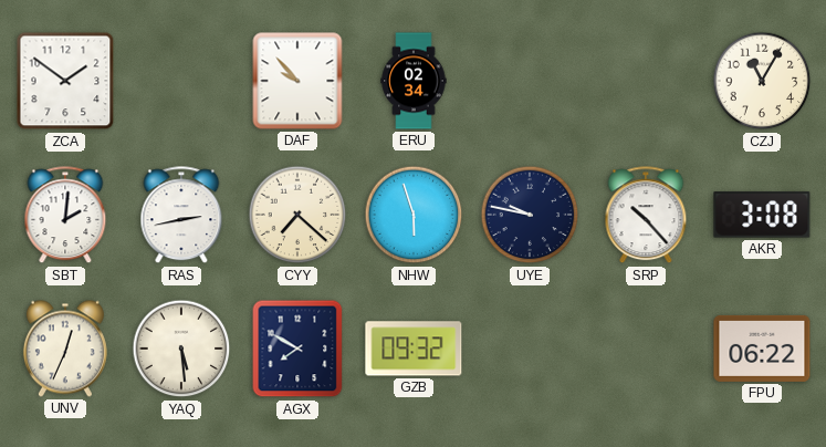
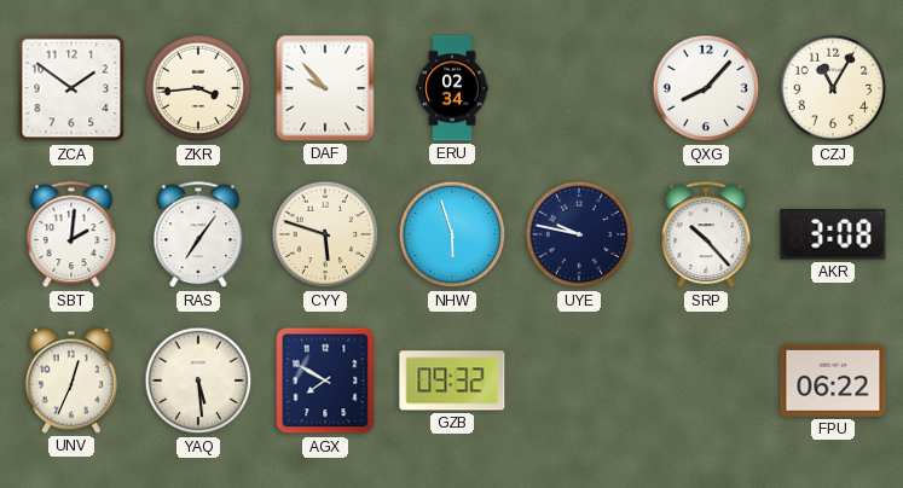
ZKR: none -> 3:44 (198, 88)
QXG: none -> 8:07 (706, 88)
RAS: 2:43 -> 7:06 (198, 236)
CYY: 7:22 -> 5:48 (325, 234)
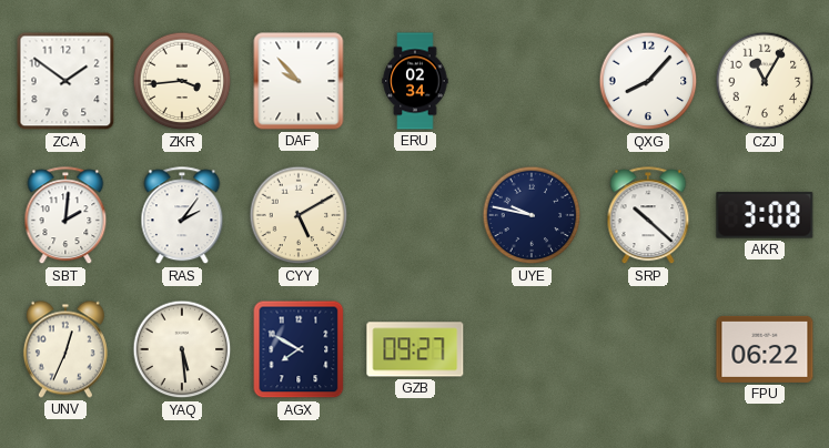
RAS: 7:06 -> 2:06 (182, 216)
CYY: 5:48 -> 5:10 (299, 215)
NHW: 5:57 -> none (452, 234)
SRP: 10:23 -> 10:22 (648, 216)
GZB: 09:32 -> 09:27 (415, 349)
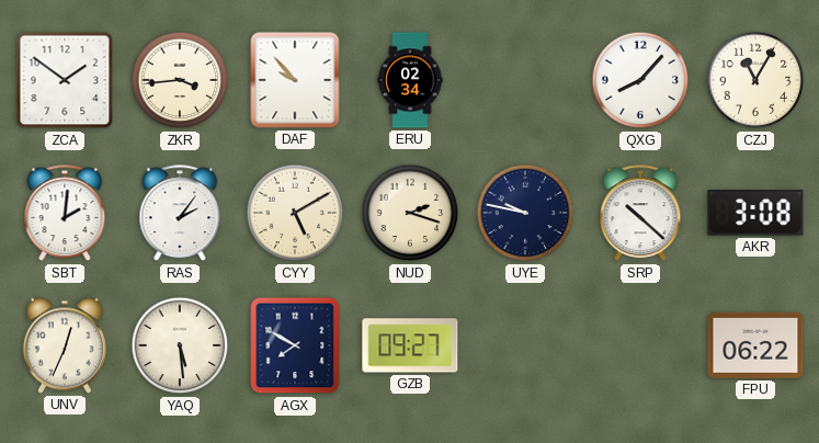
NUD: none -> 2:18 (410, 213)
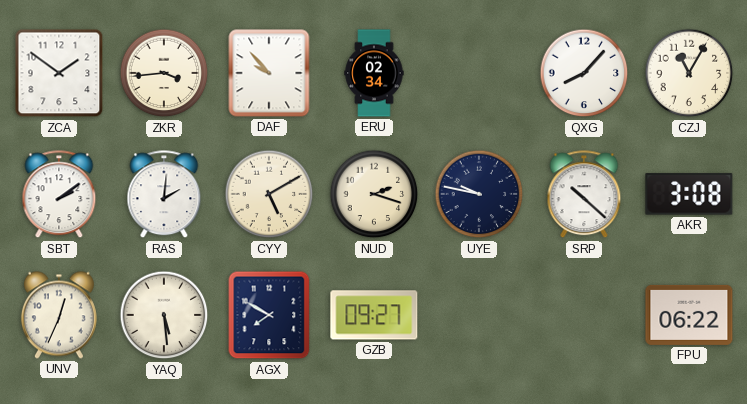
SBT: 2:01 -> 2:09 (59, 195)
RAS: 2:06 -> 2:01 (164, 195)
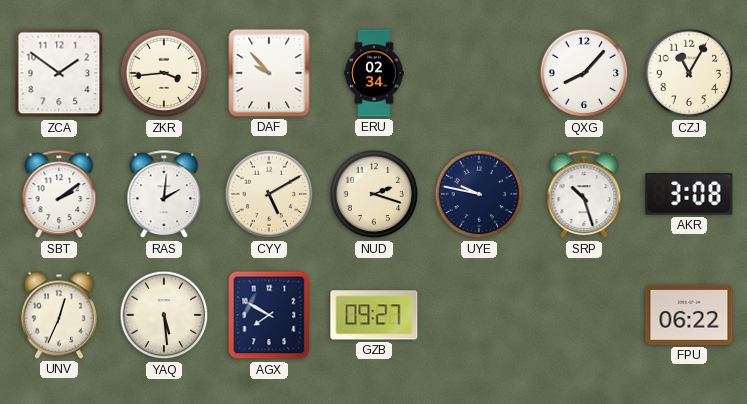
SRP: 10:22 -> 10:27 (584, 195)
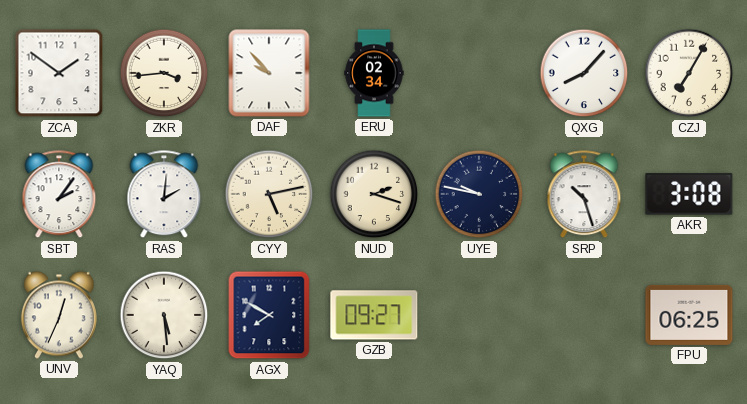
CZJ: 11:05 -> 7:05 (689, 73)
SBT: 2:09 -> 2:06 (59, 195)
CYY: 5:10 -> 5:13 (269, 194)
FPU: 06:22 -> 06:25 (689, 315)
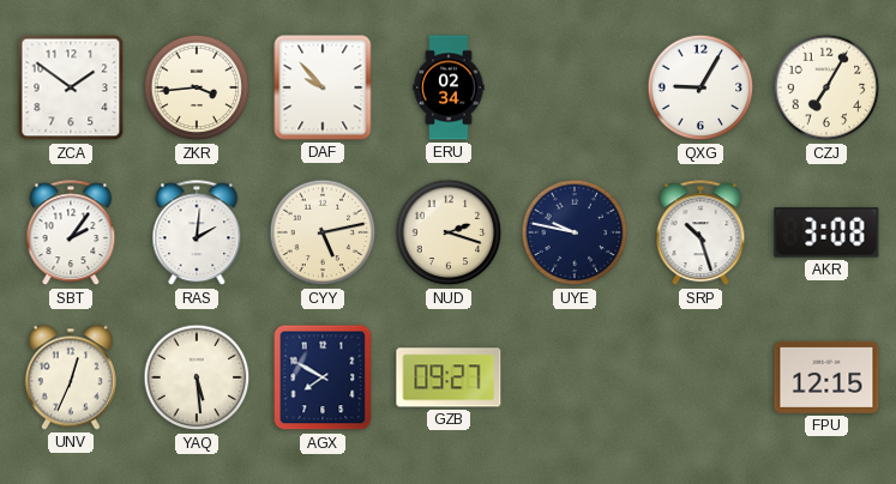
QXG: 8:07 -> 9:05 (700, 87)
FPU: 06:25 -> 12:15 (826, 377)
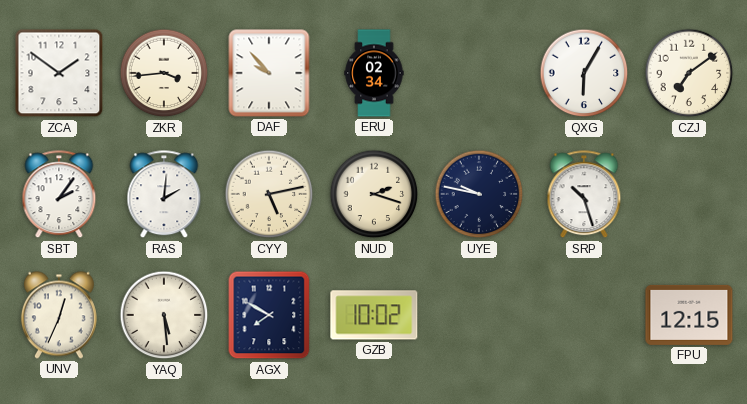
QXG: 9:05 -> 6:05 (584, 73)
CZJ: 7:05 -> 7:09 (689, 73)
AKR: 3:08 -> none (826, 232)
GZB: 09:27 -> 10:02 (374, 315)
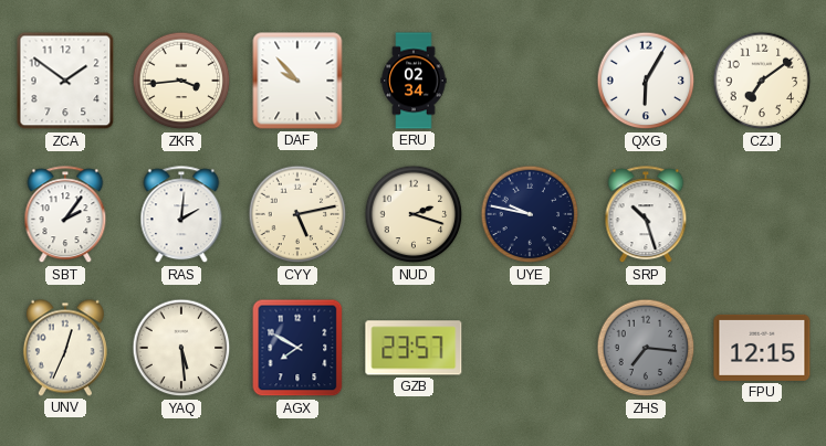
GZB: 10:02 -> 23:57 (414, 348)
ZHS: none -> 7:16 (646, 348)
